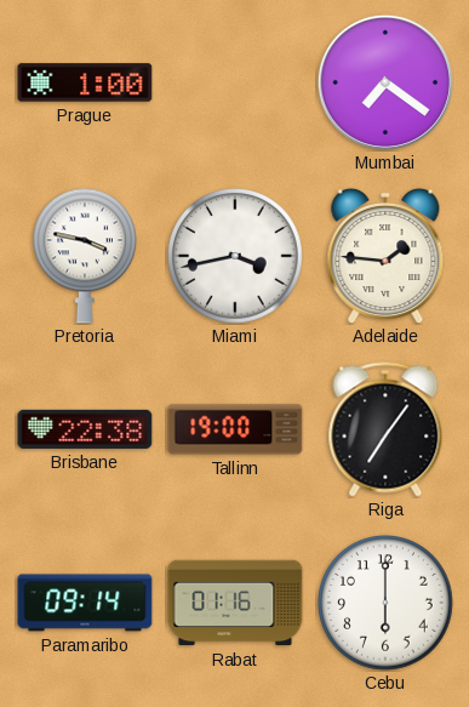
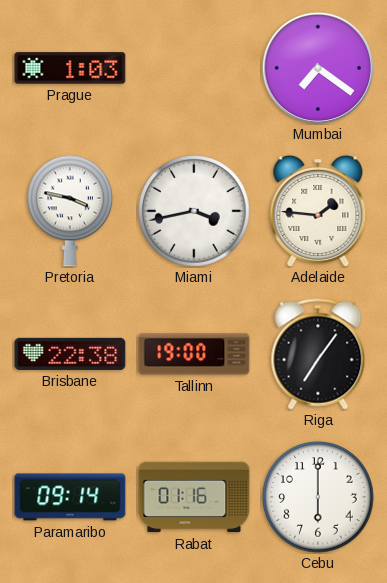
Prague: 1:00 -> 1:03 (70, 68)
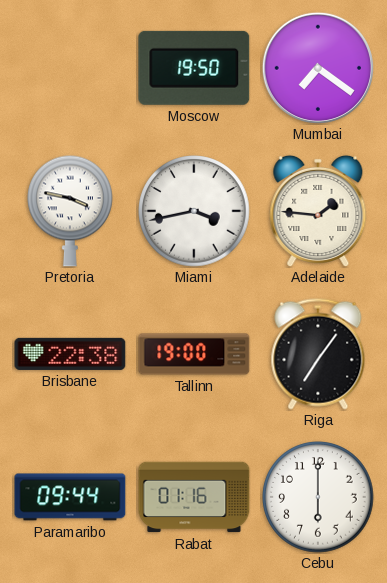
Prague: 1:03 -> none (70, 68)
Moscow: none -> 19:50 (194, 68)
Paramaribo: 09:14 -> 09:44 (70, 497)
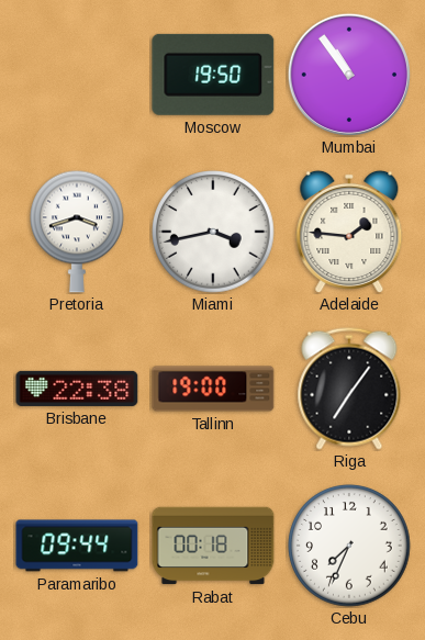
Mumbai: 7:21 -> 10:54 (349, 75)
Pretoria: 3:47 -> 3:42 (78, 232)
Rabat: 01:16 -> 00:18 (213, 546)
Cebu: 6:00 -> 7:34 (349, 546)
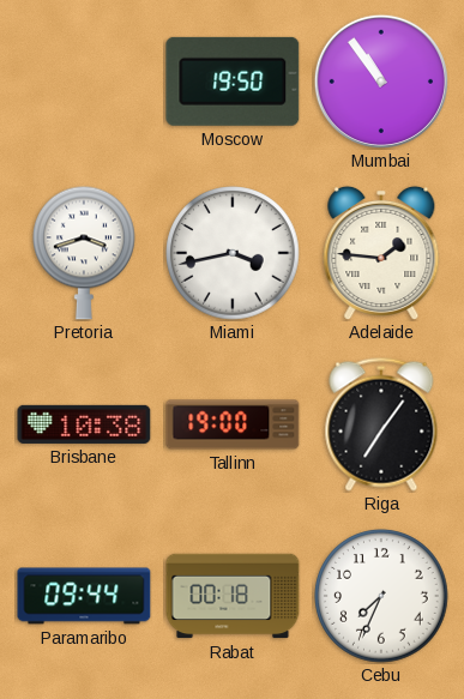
Brisbane: 22:38 -> 10:38 (84, 424)
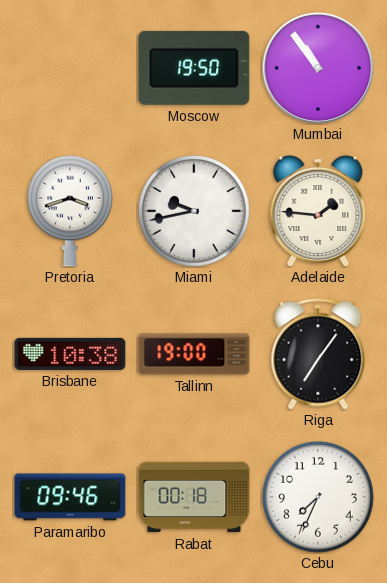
Miami: 3:43 -> 9:43 (194, 211)
Paramaribo: 09:44 -> 09:46 (70, 497)
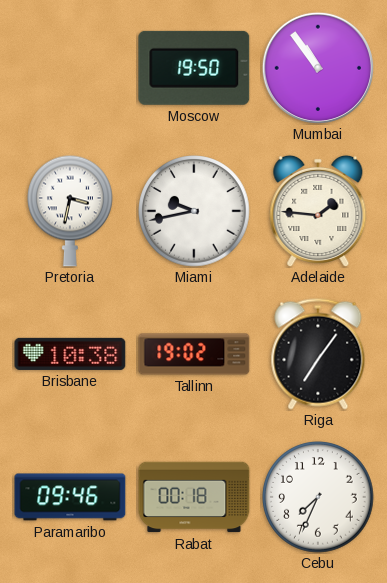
Pretoria: 3:42 -> 3:32 (71, 211)
Tallinn: 19:00 -> 19:02 (194, 354)
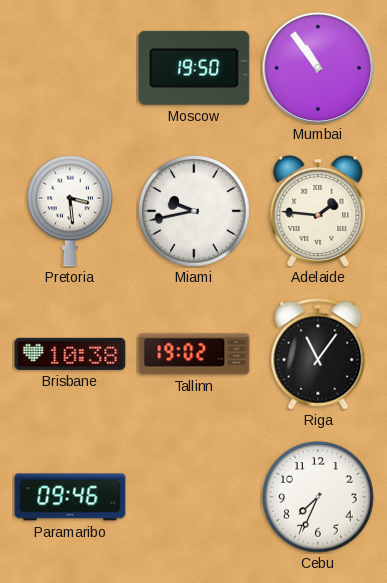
Pretoria: 3:32 -> 3:29 (71, 211)
Riga: 7:06 -> 11:06 (318, 354)
Rabat: 00:18 -> none (194, 497)
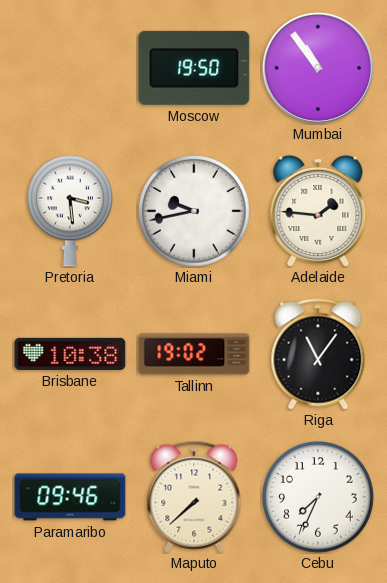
Maputo: none -> 7:38 (194, 497)
